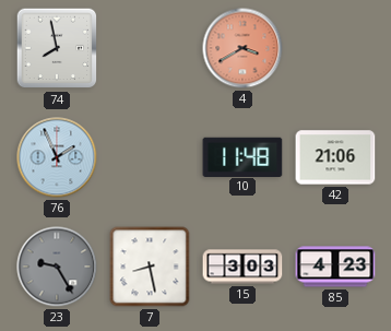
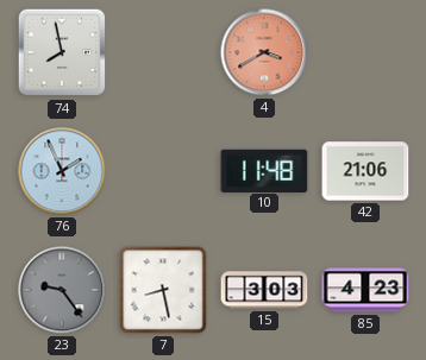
23: 9:25 -> 9:24 (62, 290)
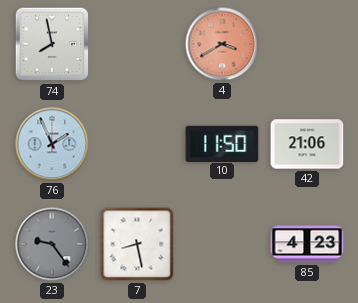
10: 11:48 -> 11:50 (222, 143)
15: 3:03 -> none (264, 290)
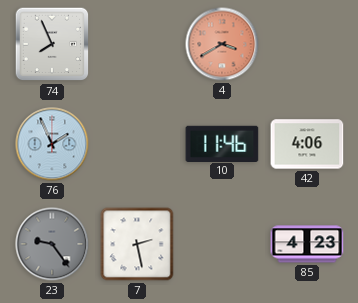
74: 7:58 -> 7:56 (52, 44)
10: 11:50 -> 11:46 (222, 143)
42: 21:06 -> 4:06 (307, 144)
7: 8:28 -> 2:28 (137, 244)
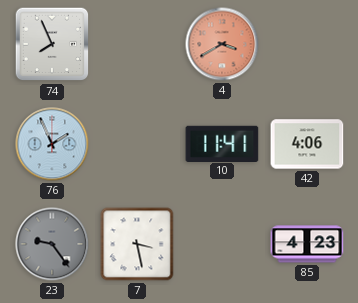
10: 11:46 -> 11:41 (222, 143)
7: 2:28 -> 3:28 (137, 244)
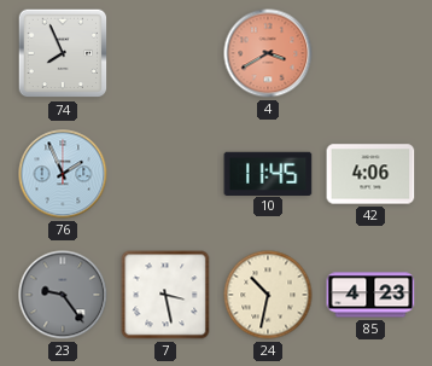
10: 11:41 -> 11:45 (268, 173)
24: none -> 10:32 (268, 295)
